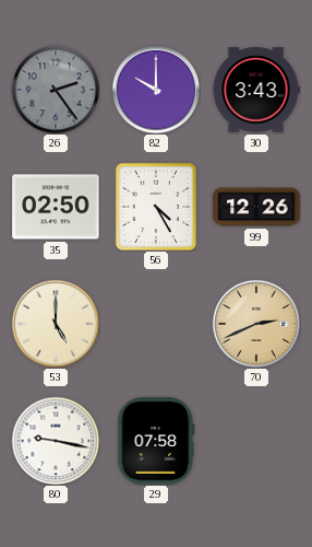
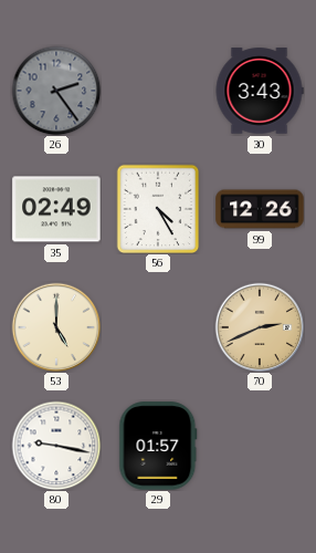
82: 10:00 -> none (156, 90)
35: 02:50 -> 02:49 (56, 209)
29: 07:58 -> 01:57 (158, 446)
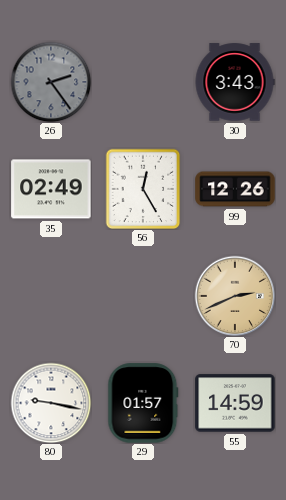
56: 4:25 -> 12:25 (143, 189)
53: 5:00 -> none (56, 327)
55: none -> 14:59 (235, 403)
